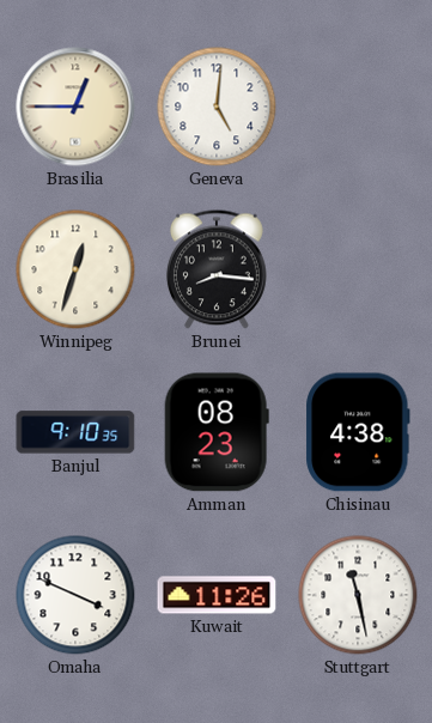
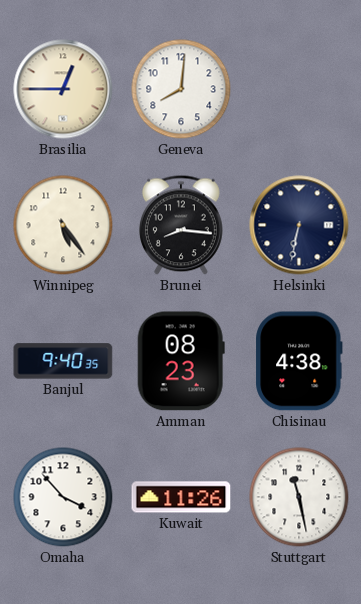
Geneva: 5:01 -> 8:01 (181, 89)
Winnipeg: 12:33 -> 5:24 (63, 225)
Helsinki: none -> 6:32 (299, 225)
Banjul: 9:10 -> 9:40 (63, 361)
Omaha: 3:49 -> 3:53 (63, 497)
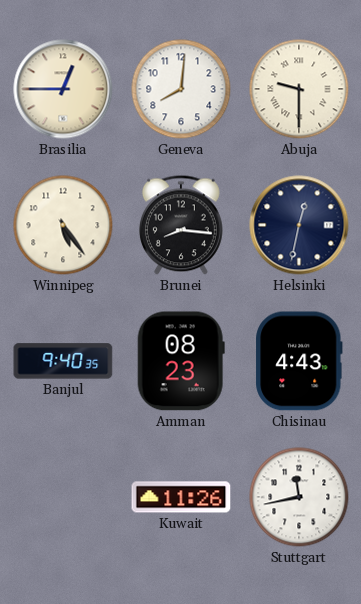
Abuja: none -> 9:30 (299, 89)
Helsinki: 6:32 -> 12:32 (299, 225)
Chisinau: 4:38 -> 4:43 (299, 361)
Omaha: 3:53 -> none (63, 497)
Stuttgart: 11:28 -> 11:43 (299, 497)
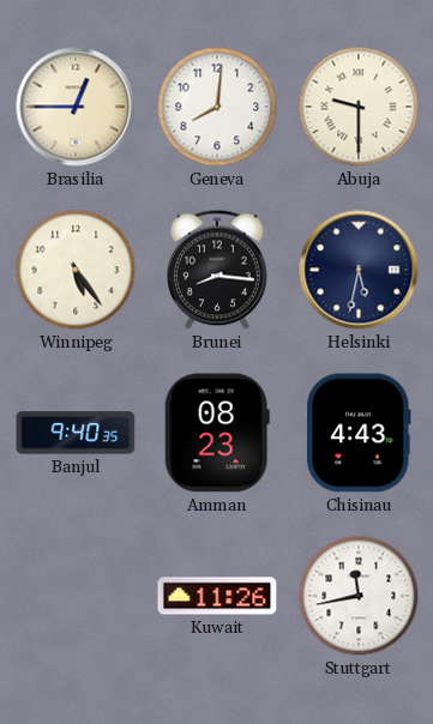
Helsinki: 12:32 -> 5:32 (359, 270)
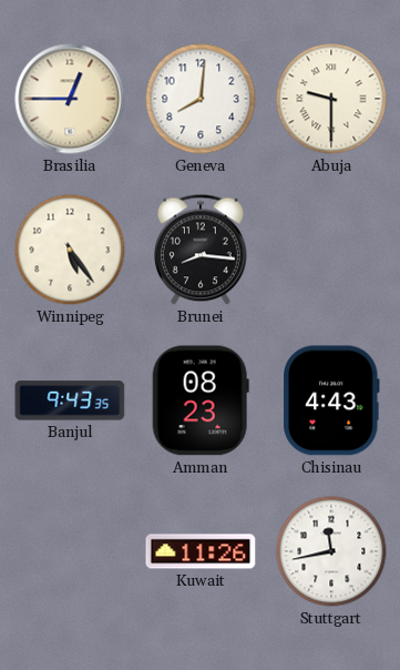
Helsinki: 5:32 -> none (359, 270)
Banjul: 9:40 -> 9:43 (70, 400)
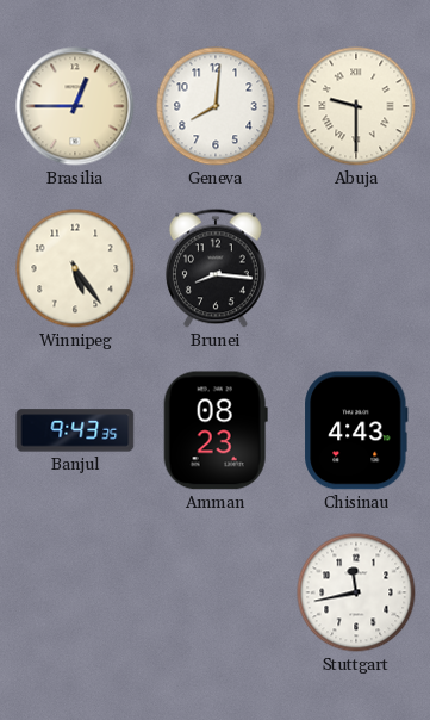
Kuwait: 11:26 -> none (201, 551)
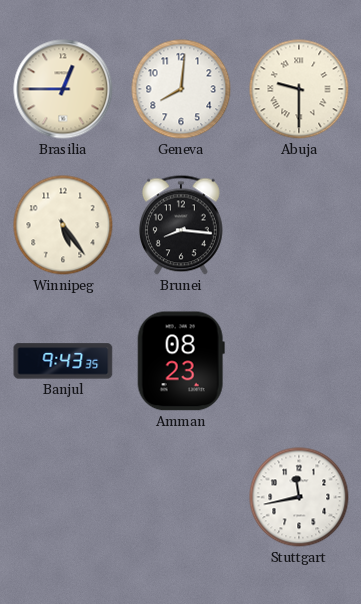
Chisinau: 4:43 -> none (356, 430)
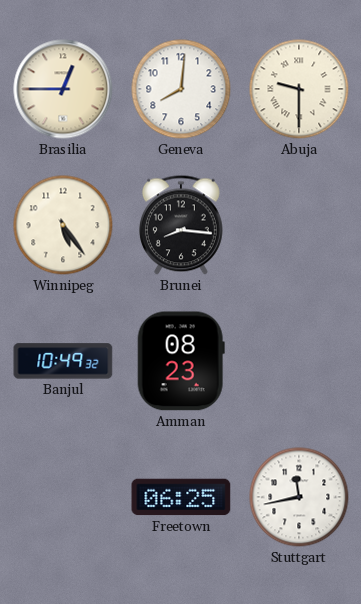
Banjul: 9:43 -> 10:49 (63, 361)
Freetown: none -> 06:25 (181, 497)
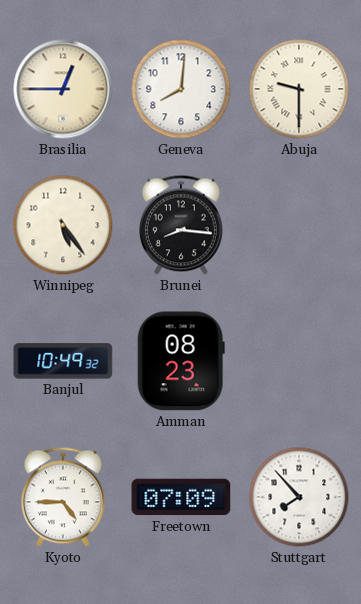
Kyoto: none -> 4:45 (63, 497)
Freetown: 06:25 -> 07:09 (181, 497)
Stuttgart: 11:43 -> 7:53 (299, 497)
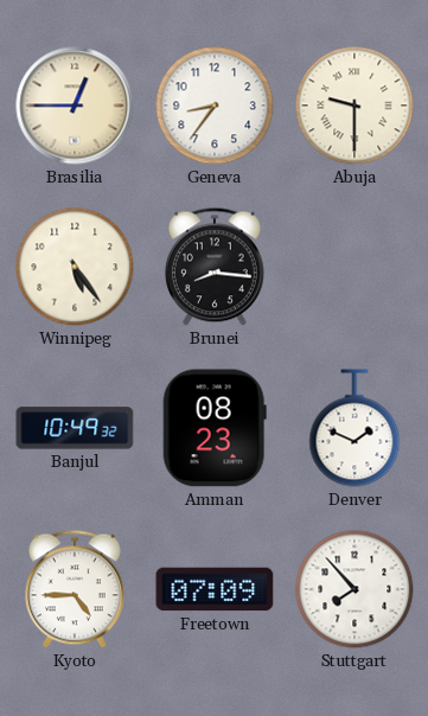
Geneva: 8:01 -> 8:36 (215, 106)
Denver: none -> 1:49 (354, 428)
